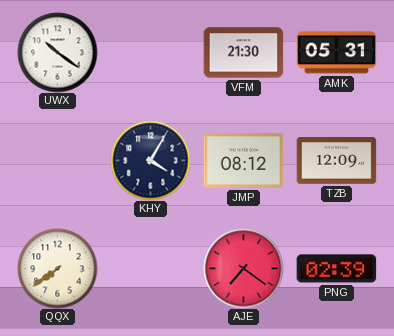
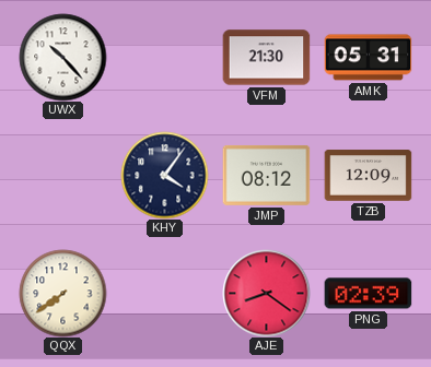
UWX: 10:21 -> 10:23 (62, 57)
KHY: 4:05 -> 4:06 (164, 175)
AJE: 7:21 -> 8:21 (266, 293)
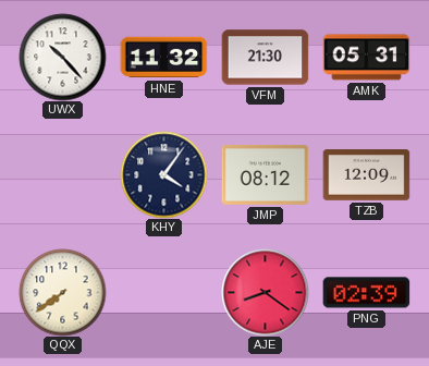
HNE: none -> 11:32 (163, 58)
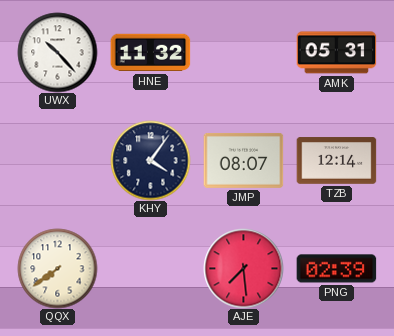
VFM: 21:30 -> none (265, 58)
JMP: 08:12 -> 08:07 (243, 160)
TZB: 12:09 -> 12:14 (336, 161)
AJE: 8:21 -> 7:29 (243, 268)
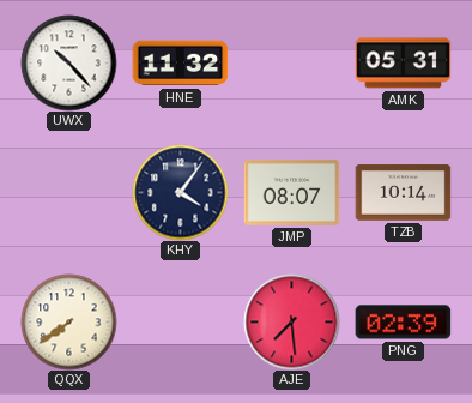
TZB: 12:14 -> 10:14 (403, 193)
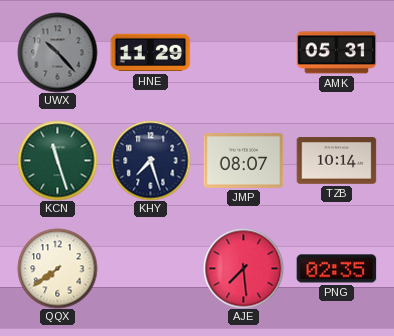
UWX dial: white -> grey (57, 52)
HNE: 11:32 -> 11:29 (150, 53)
KCN: none -> 11:27 (57, 160)
KHY: 4:06 -> 7:27 (150, 160)
PNG: 02:39 -> 02:35 (336, 269)
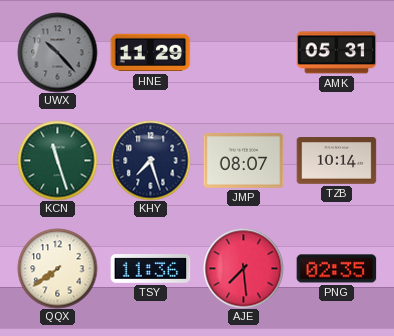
TSY: none -> 11:36 (150, 269)
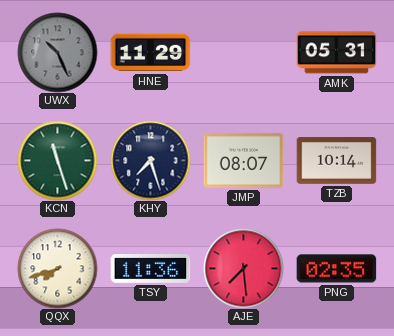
UWX: 10:23 -> 10:26 (57, 52)
QQX: 7:39 -> 7:42 (57, 268)
